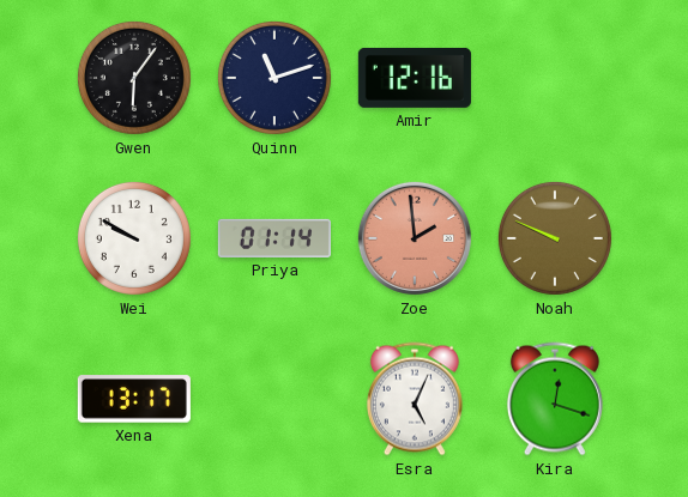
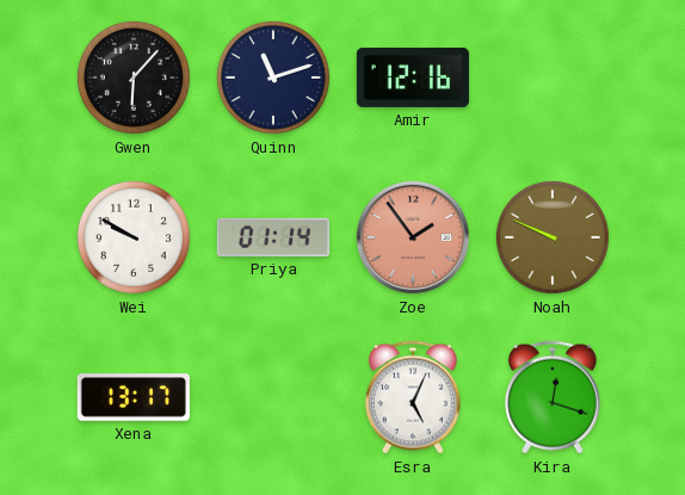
Gwen: 6:06 -> 6:07 (134, 78)
Zoe: 1:59 -> 1:54 (413, 237)
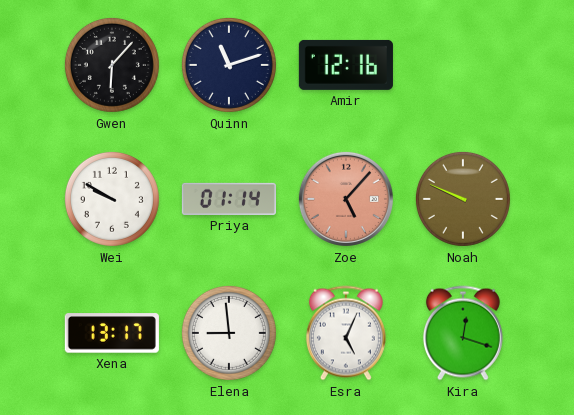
Zoe: 1:54 -> 5:07 (346, 199)
Elena: none -> 8:59 (229, 333)
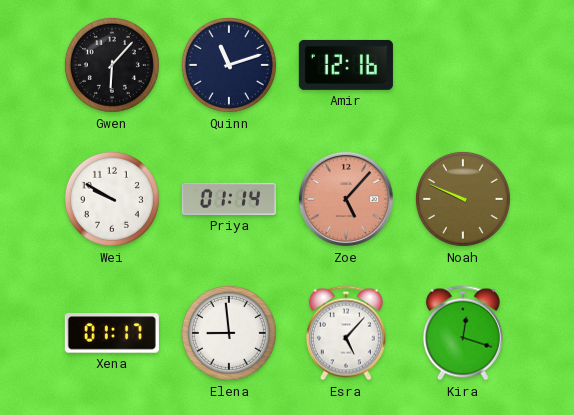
Xena: 13:17 -> 01:17 (112, 333)
Esra: 5:04 -> 5:07 (346, 333)
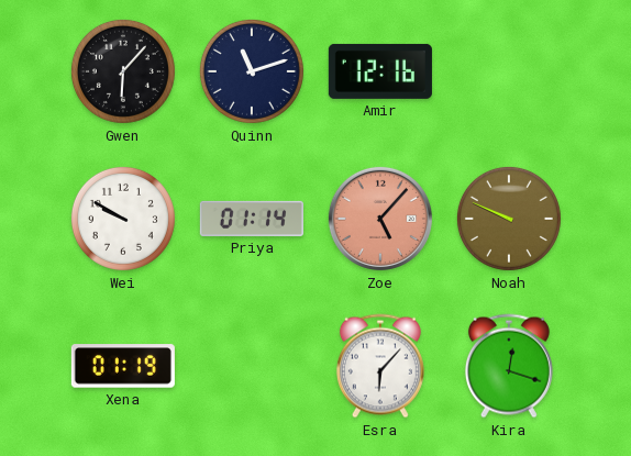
Xena: 01:17 -> 01:19 (123, 366)
Elena: 8:59 -> none (229, 333)
Esra: 5:07 -> 6:07 (380, 366)
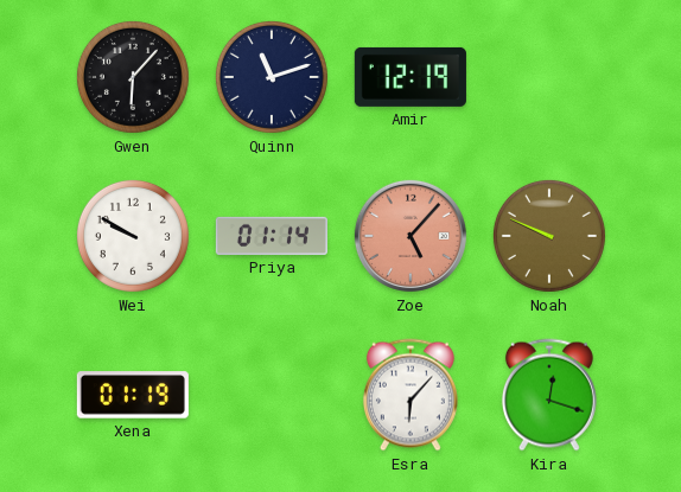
Amir: 12:16 -> 12:19 (410, 77)
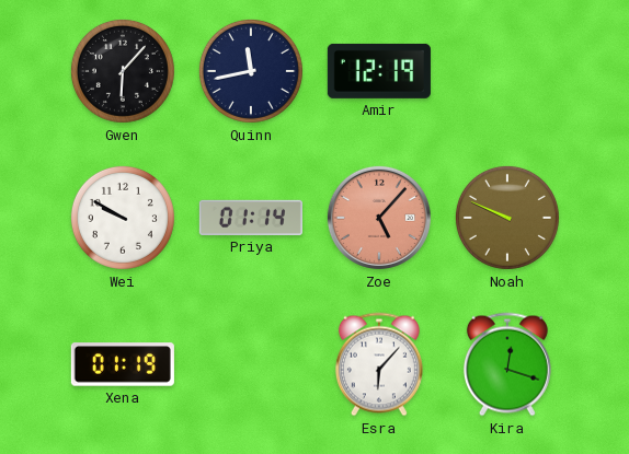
Quinn: 11:12 -> 11:43 (251, 71)
